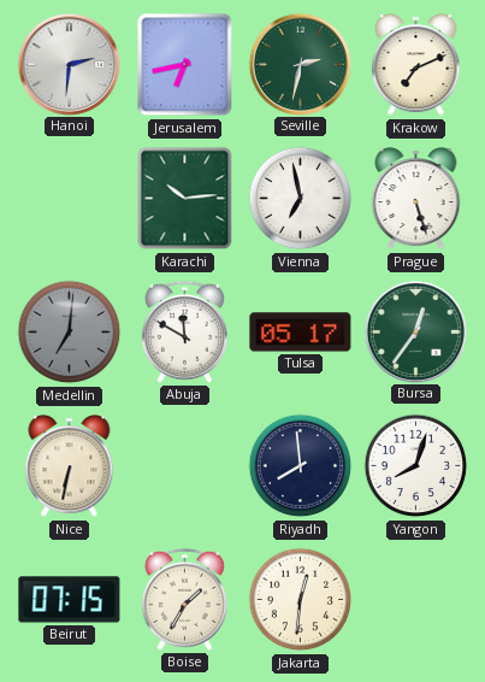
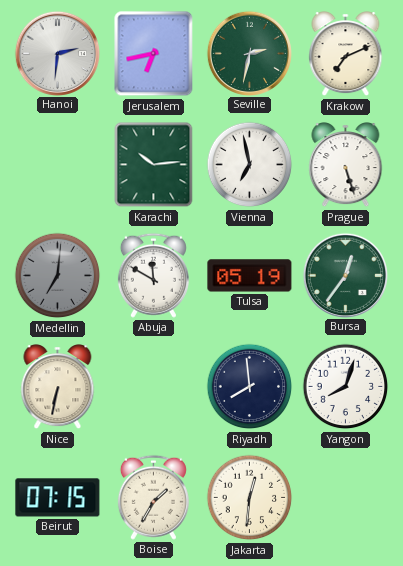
Tulsa: 05:17 -> 05:19 (250, 276)
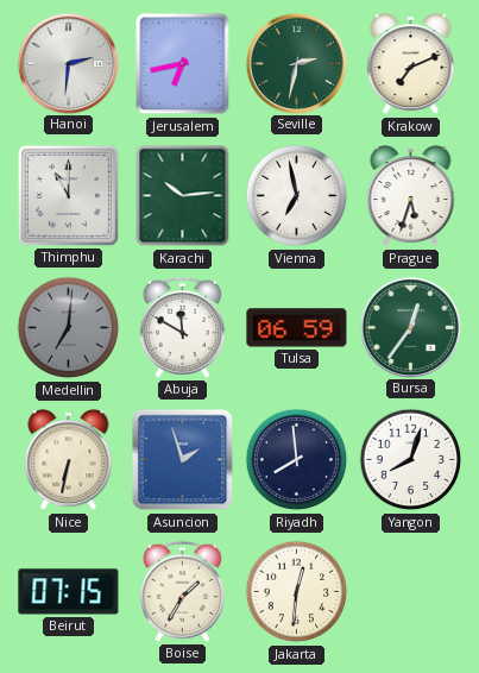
Thimphu: none -> 11:00 (68, 195)
Prague: 5:27 -> 5:33 (411, 196)
Tulsa: 05:19 -> 06:59 (297, 328)
Asuncion: none -> 1:57 (183, 460)
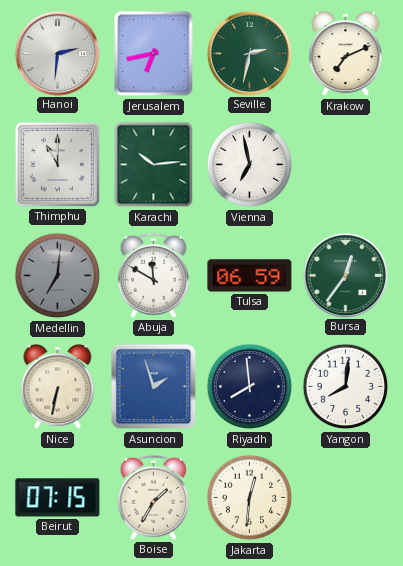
Prague: 5:33 -> none (411, 196)
Yangon: 8:03 -> 8:01 (346, 387)
